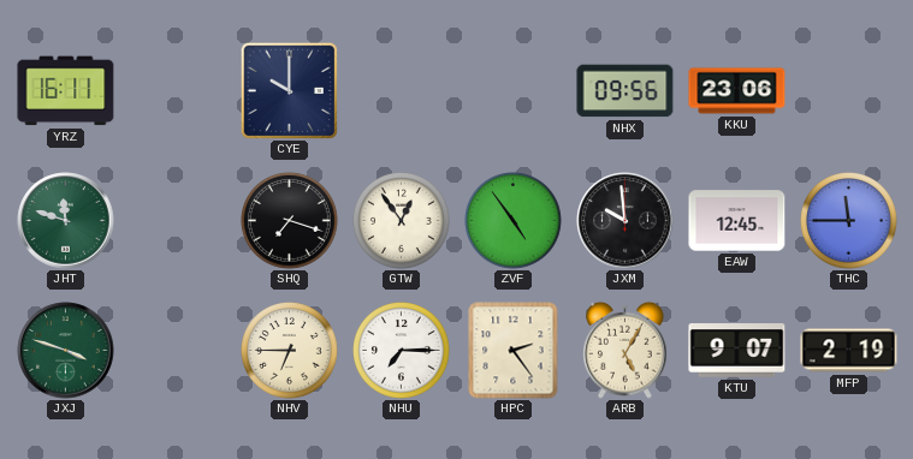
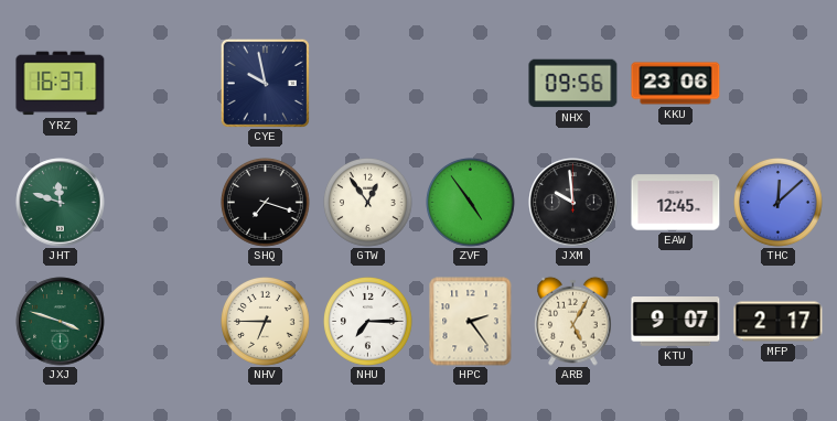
YRZ: 16:11 -> 16:37 (61, 84)
CYE: 10:00 -> 9:58 (265, 83)
THC: 11:45 -> 12:08 (779, 203)
MFP: 2:19 -> 2:17 (779, 322)
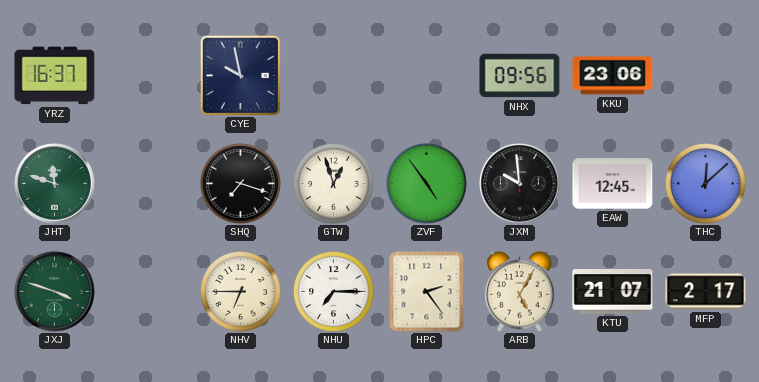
GTW: 12:54 -> 12:57 (334, 184)
KTU: 9:07 -> 21:07 (613, 292)
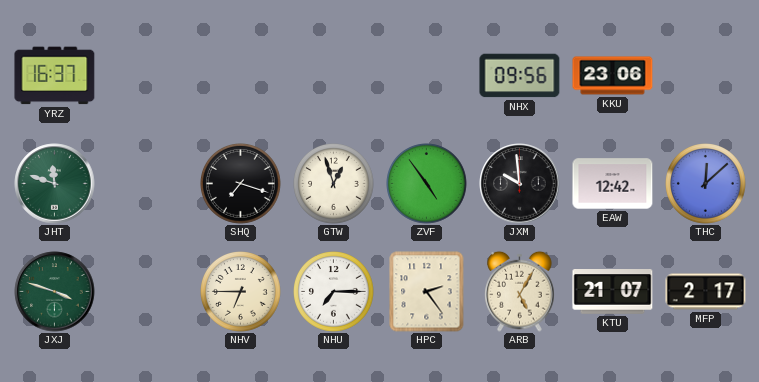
CYE: 9:58 -> none (240, 75)
EAW: 12:45 -> 12:42 (613, 184)
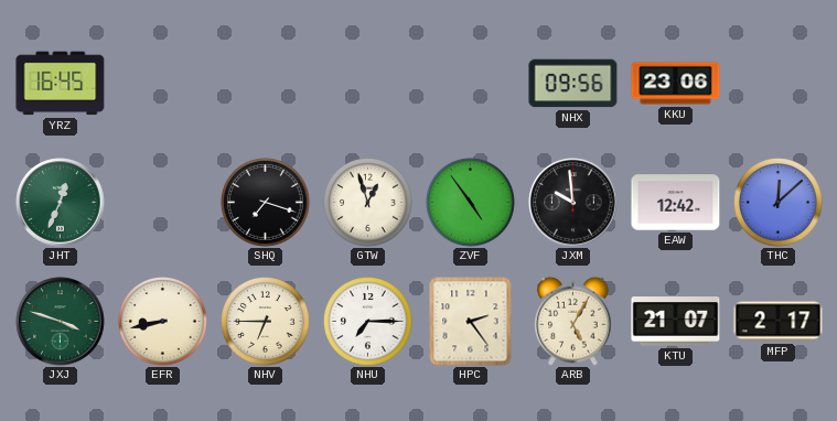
YRZ: 16:37 -> 16:45 (61, 84)
JHT: 11:48 -> 12:34 (61, 203)
EFR: none -> 8:43 (163, 322)
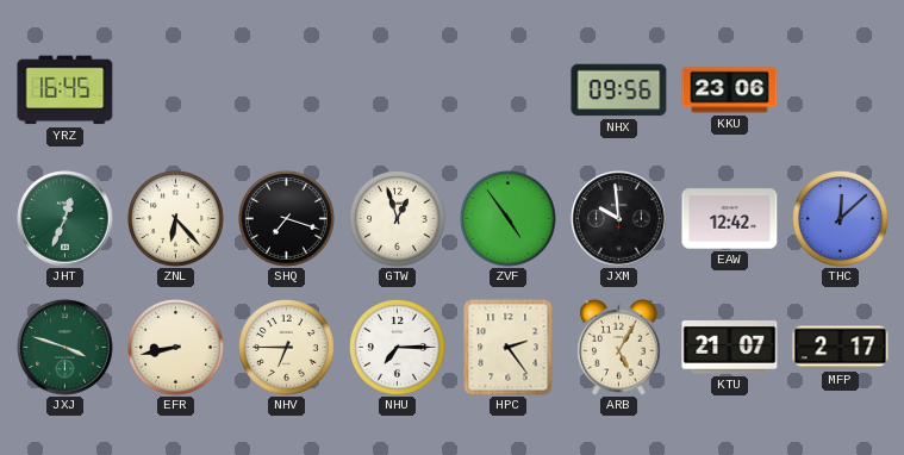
ZNL: none -> 6:23 (176, 219)
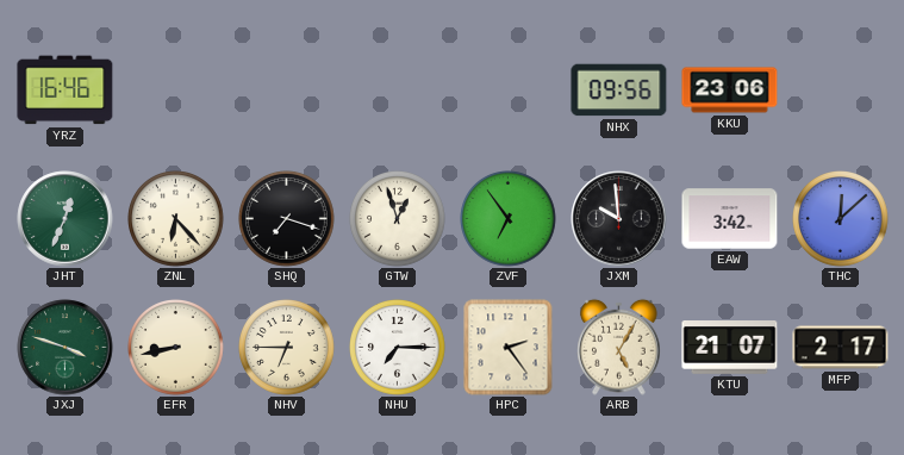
YRZ: 16:45 -> 16:46 (66, 91)
ZVF: 4:54 -> 6:54 (509, 219)
EAW: 12:42 -> 3:42 (730, 219)
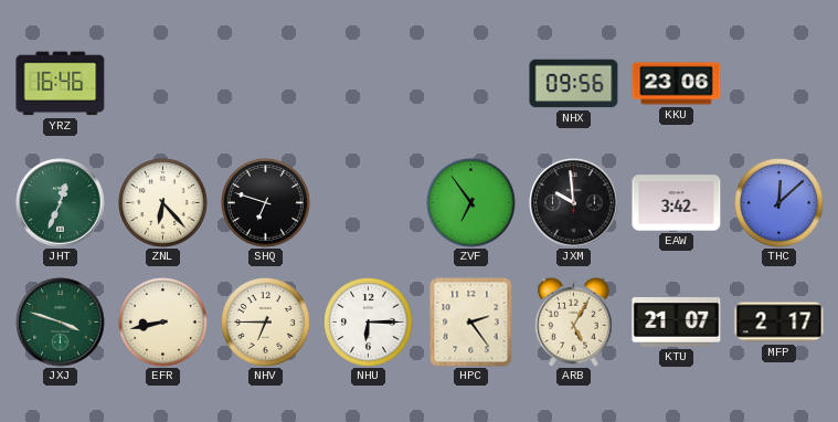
SHQ: 7:18 -> 6:48 (266, 203)
GTW: 12:57 -> none (398, 219)
NHU: 7:15 -> 6:15 (369, 323)
